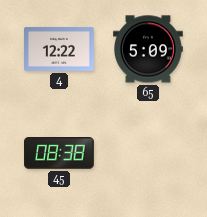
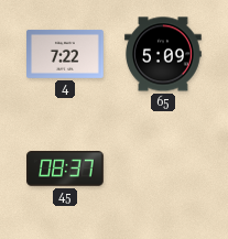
4: 12:22 -> 7:22 (66, 54)
45: 08:38 -> 08:37 (66, 169)
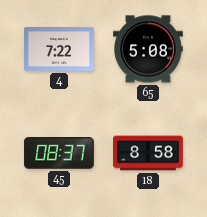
65: 5:09 -> 5:08 (149, 49)
18: none -> 8:58 (148, 153)
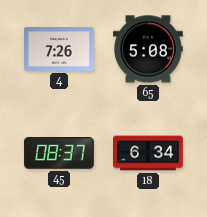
4: 7:22 -> 7:26 (60, 49)
18: 8:58 -> 6:34 (148, 153)
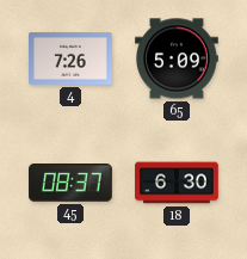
65: 5:08 -> 5:09 (178, 58)
18: 6:34 -> 6:30 (177, 183)
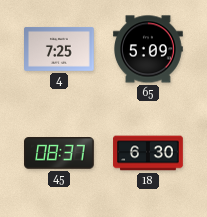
4: 7:26 -> 7:25 (60, 49)
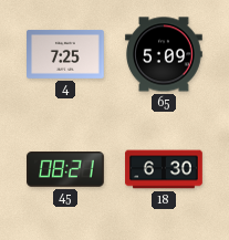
45: 08:37 -> 08:21 (66, 169)
